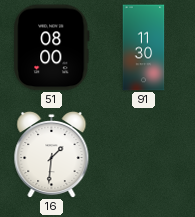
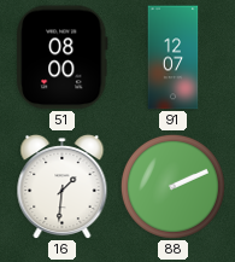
91: 11:30 -> 12:07 (174, 58)
88: none -> 2:11 (172, 186)
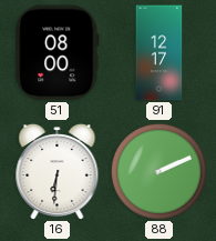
91: 12:07 -> 12:17 (160, 53)
16: 1:31 -> 6:31 (58, 171)
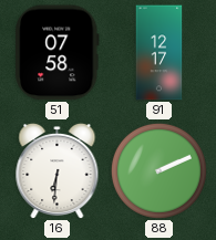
51: 08:00 -> 07:58 (58, 53)
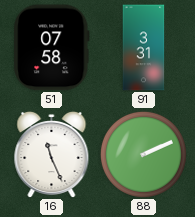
91: 12:17 -> 3:31 (144, 48)
16: 6:31 -> 11:26 (52, 154)
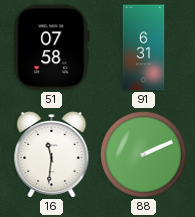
91: 3:31 -> 6:31 (144, 48)
16: 11:26 -> 11:31 (52, 154)
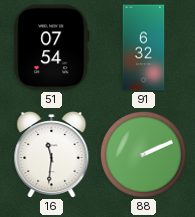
51: 07:58 -> 07:54 (52, 48)
91: 6:31 -> 6:32 (144, 48)
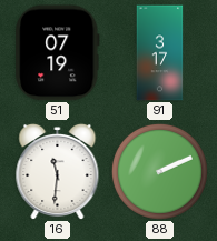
51: 07:54 -> 07:19 (58, 53)
91: 6:32 -> 3:17 (160, 53)
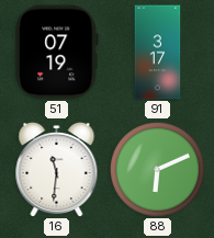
88: 2:11 -> 6:11 (157, 169)
